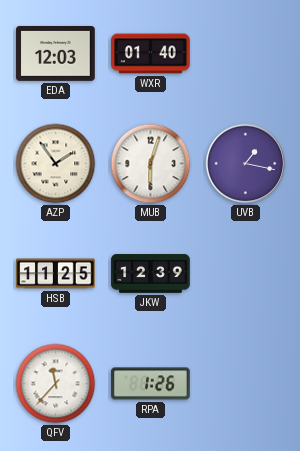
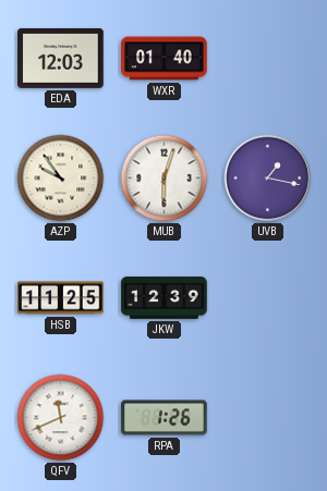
AZP: 1:54 -> 9:54 (61, 179)
QFV: 11:37 -> 11:41 (61, 418)
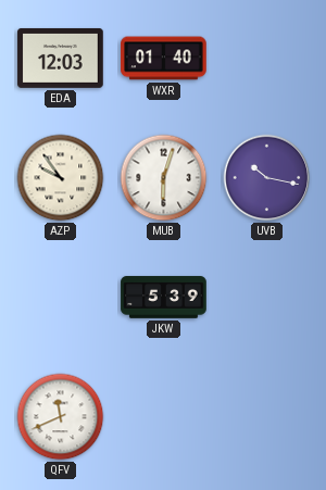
UVB: 1:17 -> 10:17 (267, 178)
HSB: 11:25 -> none (61, 298)
JKW: 12:39 -> 5:39 (164, 298)
RPA: 1:26 -> none (165, 418)
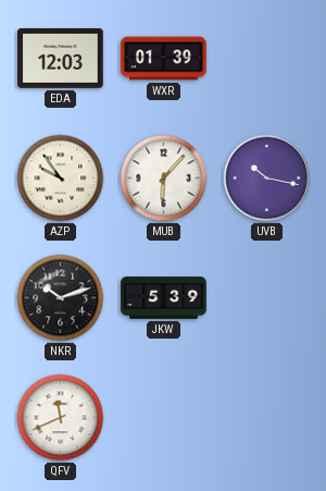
WXR: 01:40 -> 01:39 (164, 59)
MUB: 6:03 -> 6:07 (164, 179)
NKR: none -> 10:12 (61, 298)
